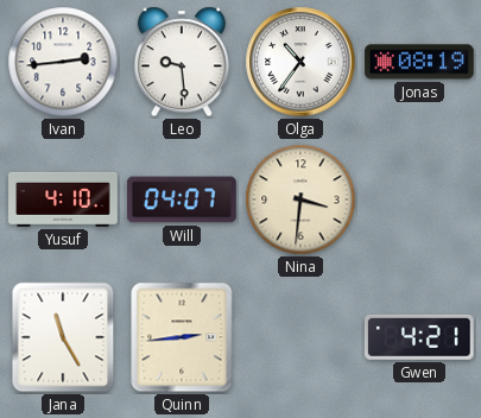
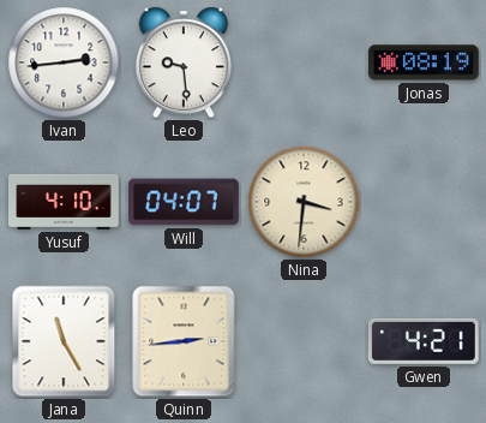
Olga: 10:36 -> none (300, 62)
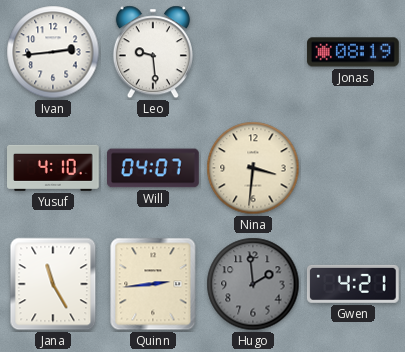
Hugo: none -> 1:59 (253, 284)
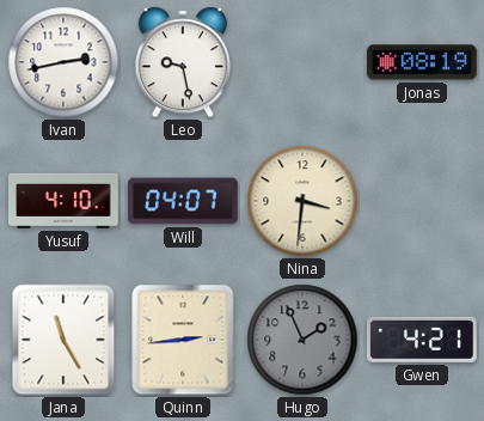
Ivan: 2:44 -> 2:43 (63, 62)
Leo: 9:29 -> 9:28 (183, 62)
Hugo: 1:59 -> 1:56 (302, 340)
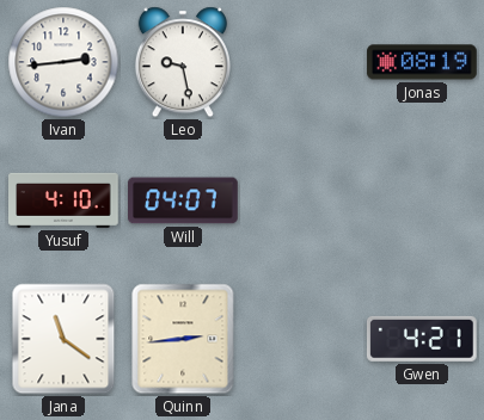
Ivan: 2:43 -> 2:44 (63, 62)
Nina: 3:31 -> none (302, 201)
Jana: 11:25 -> 11:21 (63, 339)
Hugo: 1:56 -> none (302, 340)
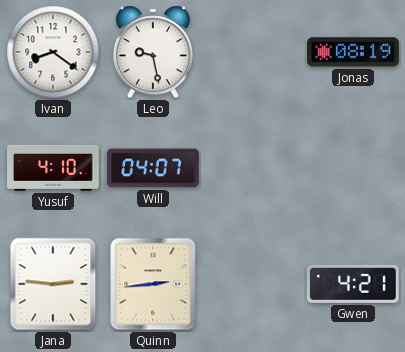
Ivan: 2:44 -> 8:21 (53, 52)
Jana: 11:21 -> 2:46 (53, 284)
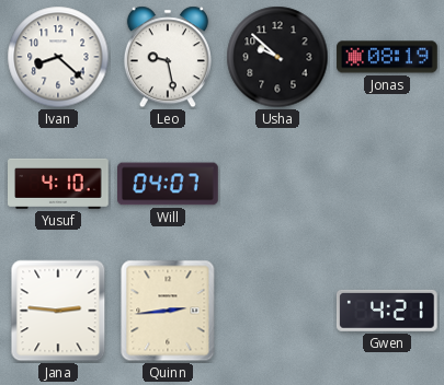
Ivan: 8:21 -> 8:22 (58, 57)
Usha: none -> 9:52 (277, 57)
